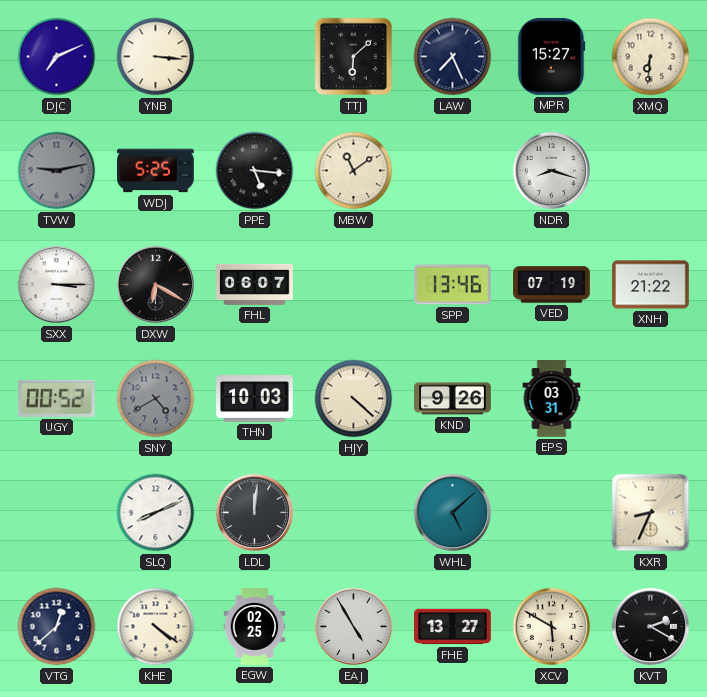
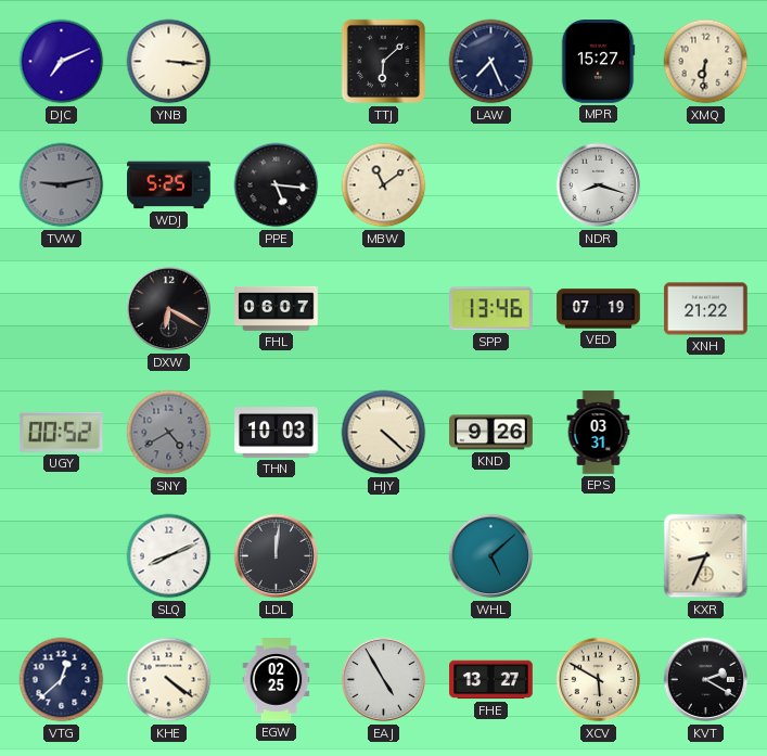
SXX: 3:15 -> none (57, 285)
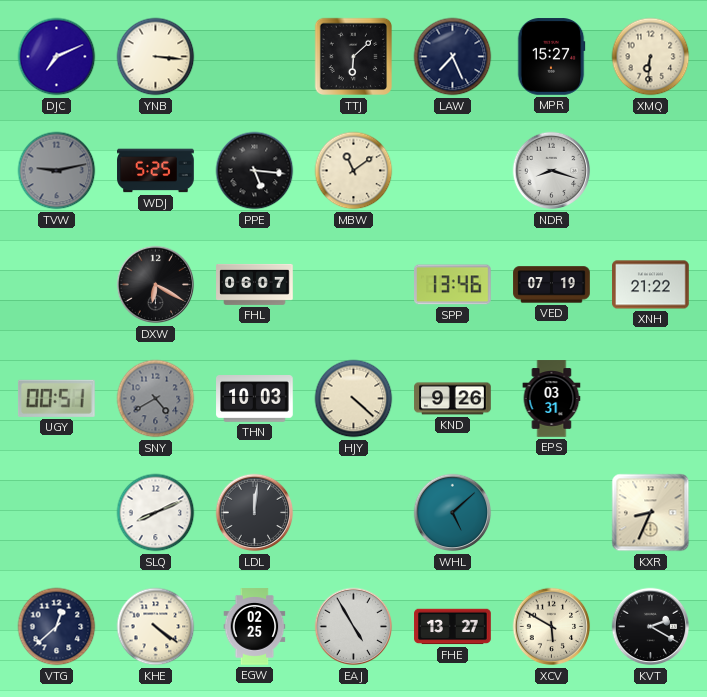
UGY: 00:52 -> 00:51 (56, 398)
